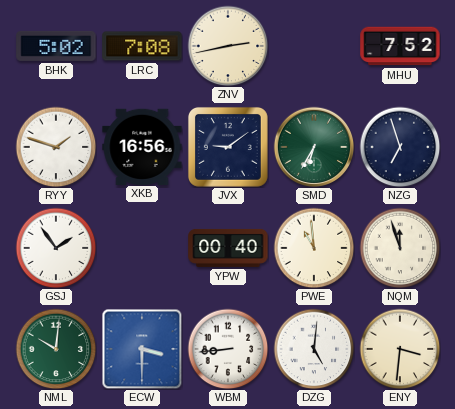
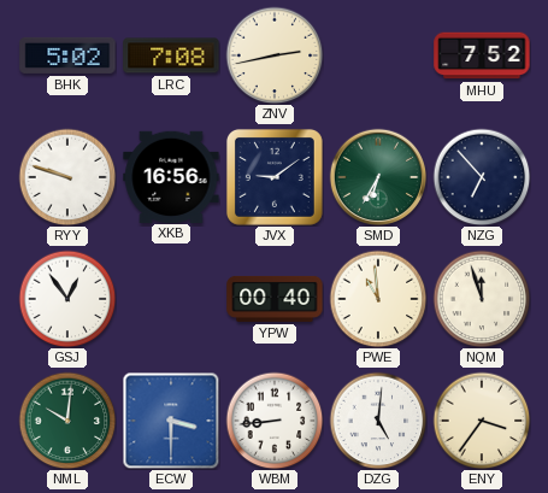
RYY: 1:48 -> 9:48 (67, 177)
NZG: 6:57 -> 6:53 (482, 177)
GSJ: 1:54 -> 12:54 (67, 299)
ENY: 3:31 -> 3:36 (482, 421)
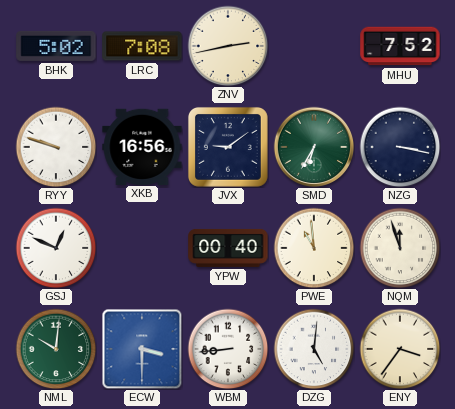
NZG: 6:53 -> 3:17 (400, 147)
GSJ: 12:54 -> 12:49 (56, 248)
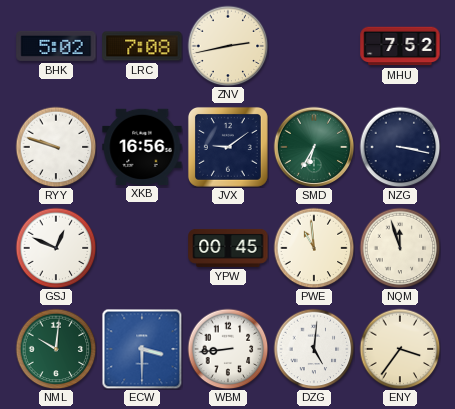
YPW: 00:40 -> 00:45 (228, 248)
